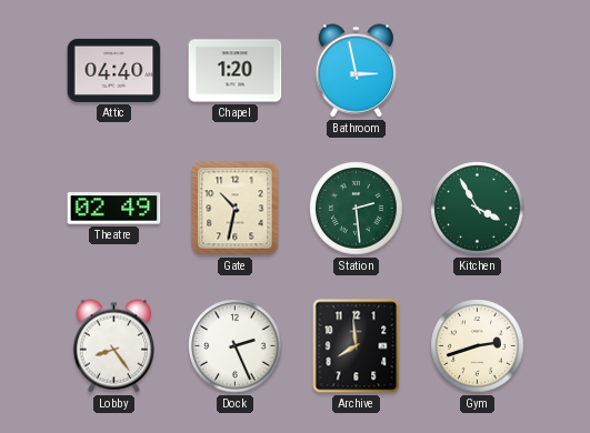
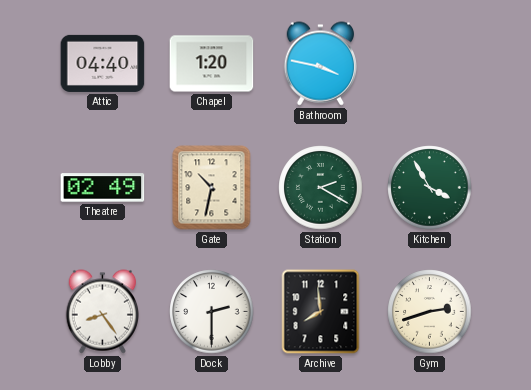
Bathroom: 2:58 -> 3:47 (320, 64)
Station: 2:29 -> 2:20 (321, 188)
Dock: 2:26 -> 2:30 (212, 312)
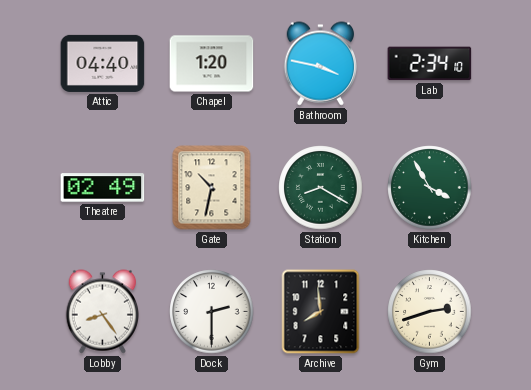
Lab: none -> 2:34 (430, 64)
Station: 2:20 -> 8:20 (321, 188)
